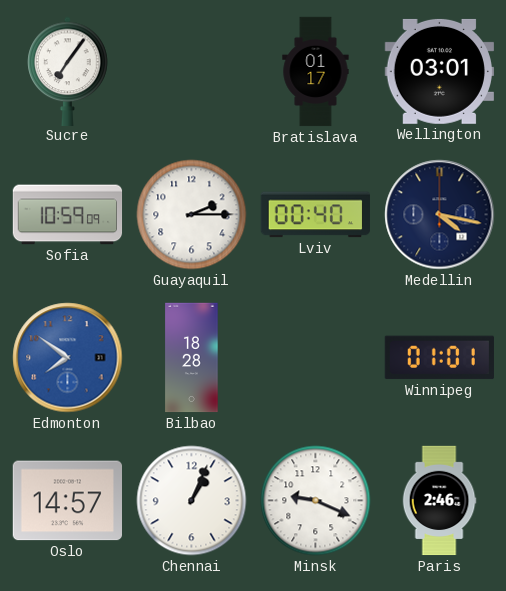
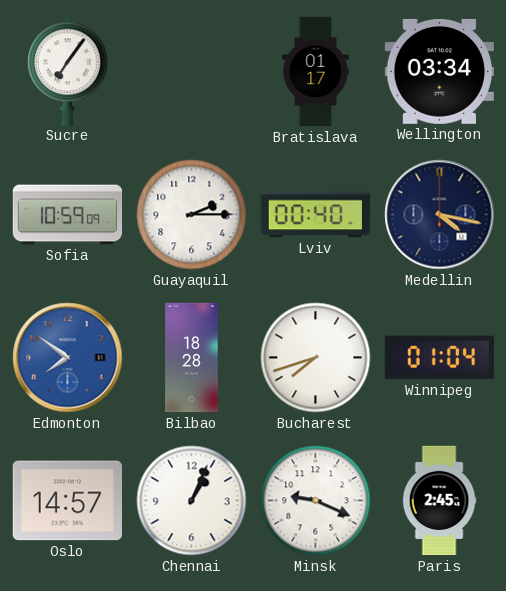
Wellington: 03:01 -> 03:34 (439, 71)
Bucharest: none -> 7:42 (316, 358)
Winnipeg: 01:01 -> 01:04 (439, 358)
Paris: 2:46 -> 2:45 (439, 501)
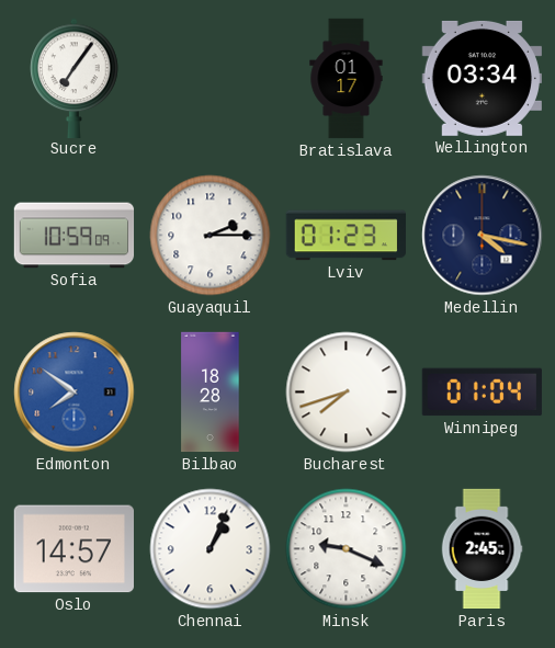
Lviv: 00:40 -> 01:23 (346, 236)
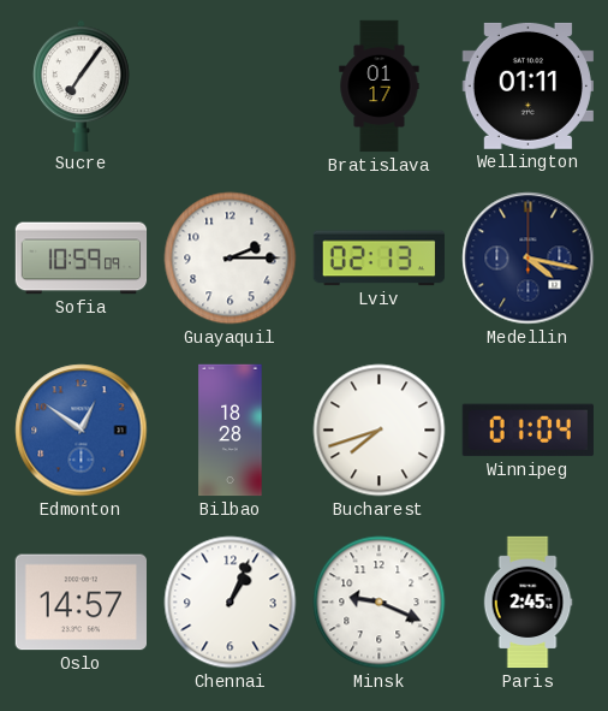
Wellington: 03:34 -> 01:11 (527, 85)
Lviv: 01:23 -> 02:13 (378, 259)
Edmonton: 7:51 -> 12:51 (82, 431)
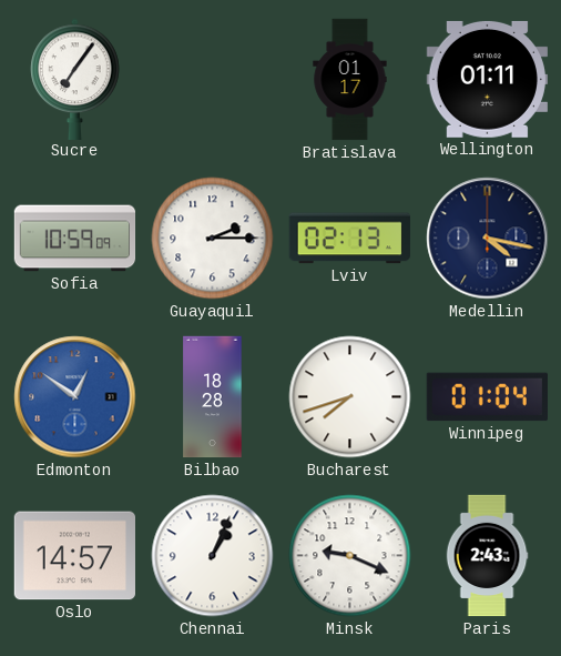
Paris: 2:45 -> 2:43 (487, 556)
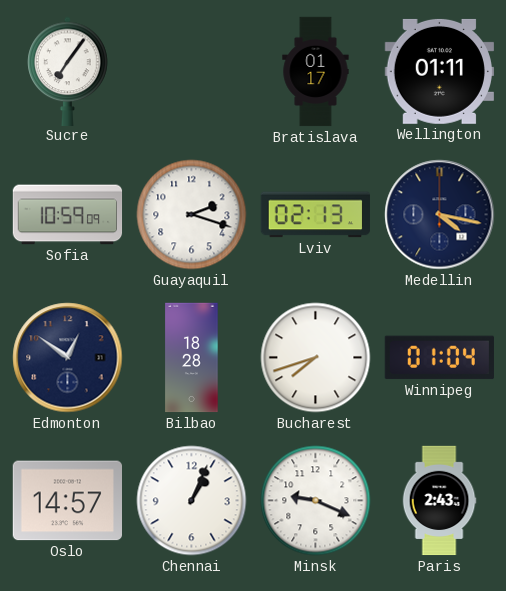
Guayaquil: 2:15 -> 2:18 (192, 215)
Edmonton dial: blue -> navy (68, 358)
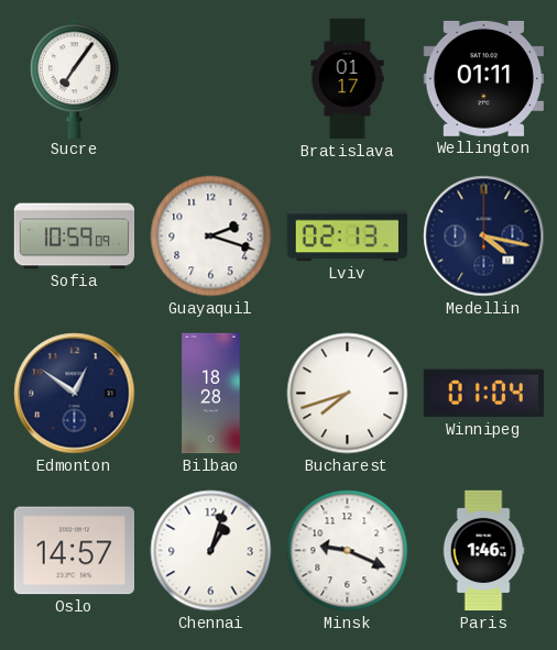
Chennai: 1:04 -> 1:03 (211, 551)
Paris: 2:43 -> 1:46 (483, 551)
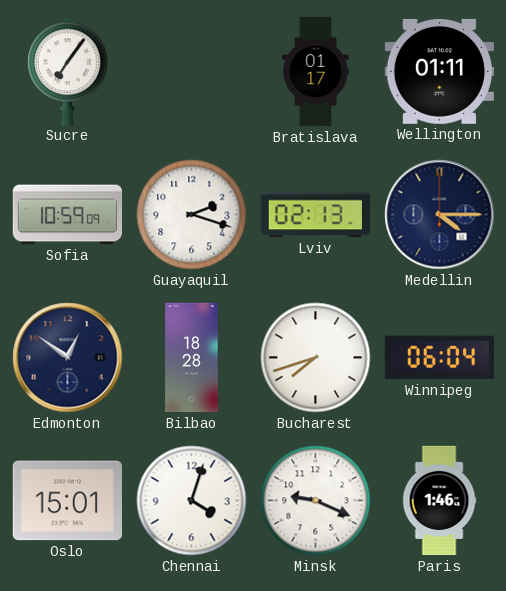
Medellin: 4:17 -> 4:15 (440, 215)
Winnipeg: 01:04 -> 06:04 (439, 358)
Oslo: 14:57 -> 15:01 (67, 501)
Chennai: 1:03 -> 4:03 (192, 501)
